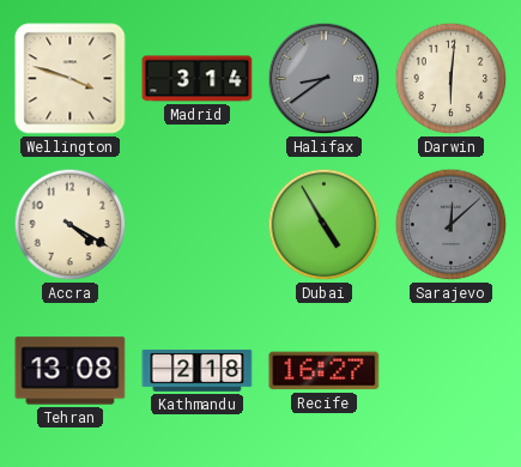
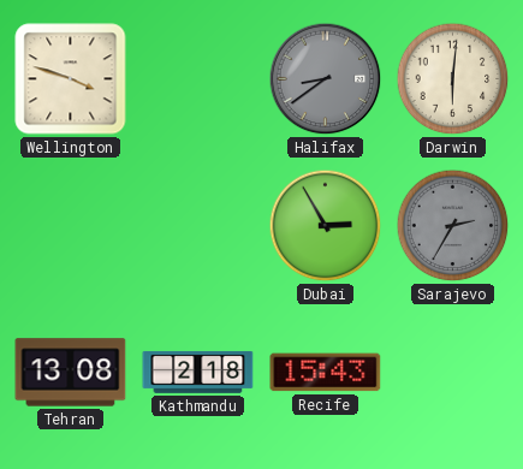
Madrid: 3:14 -> none (198, 79)
Accra: 4:20 -> none (71, 225)
Dubai: 4:55 -> 2:55 (326, 226)
Sarajevo: 12:08 -> 2:35 (453, 226)
Recife: 16:27 -> 15:43 (326, 373)
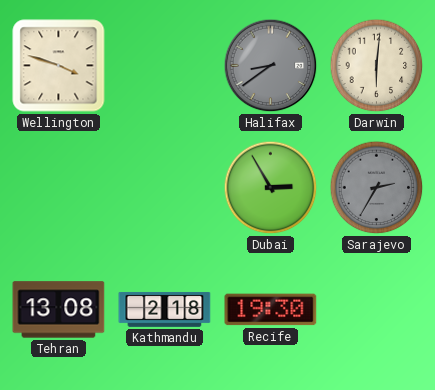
Recife: 15:43 -> 19:30 (271, 310)
